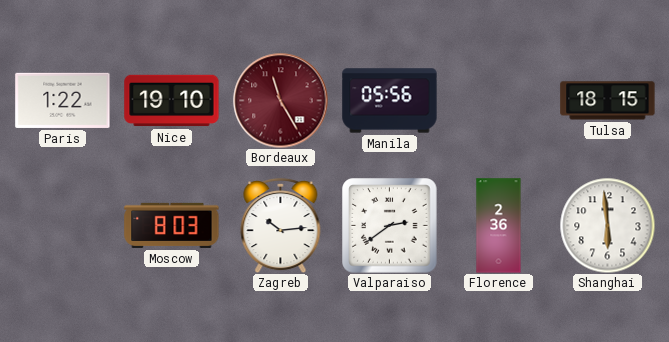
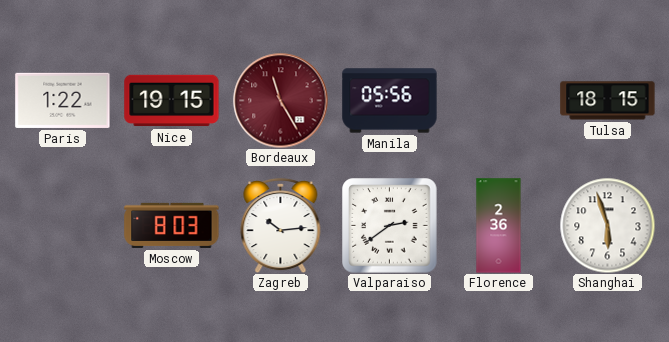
Nice: 19:10 -> 19:15 (172, 101)
Shanghai: 5:59 -> 5:57 (607, 225)
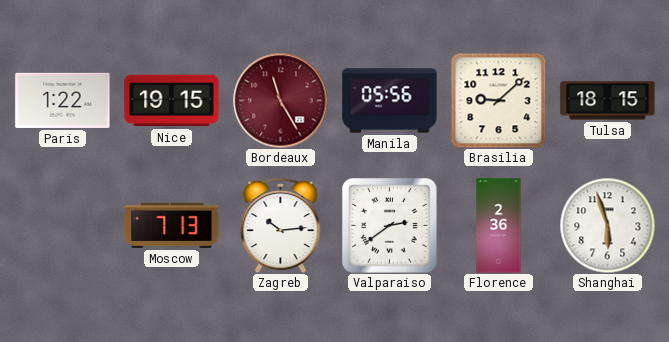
Brasilia: none -> 9:08 (498, 100)
Moscow: 8:03 -> 7:13 (172, 225)
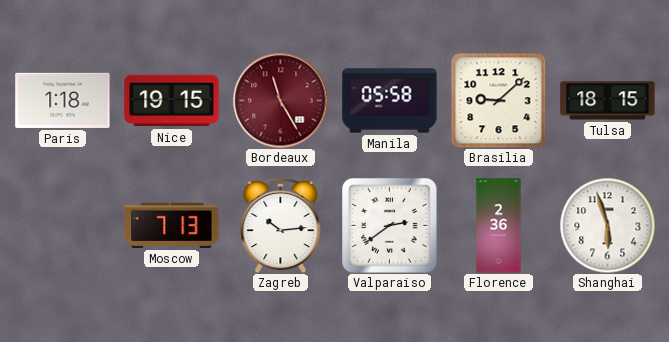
Paris: 1:22 -> 1:18 (63, 100)
Manila: 05:56 -> 05:58 (390, 101)
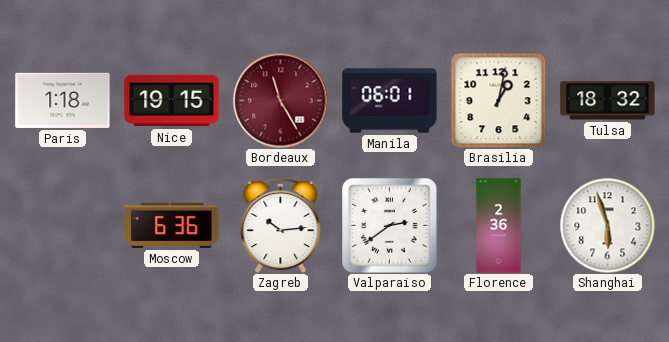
Manila: 05:58 -> 06:01 (390, 101)
Brasilia: 9:08 -> 1:02 (498, 100)
Tulsa: 18:15 -> 18:32 (608, 101)
Moscow: 7:13 -> 6:36 (172, 225)
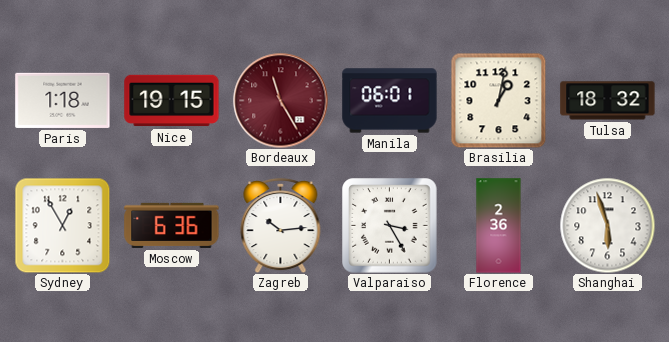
Sydney: none -> 12:55 (62, 225)
Valparaiso: 2:39 -> 3:25 (390, 226)
